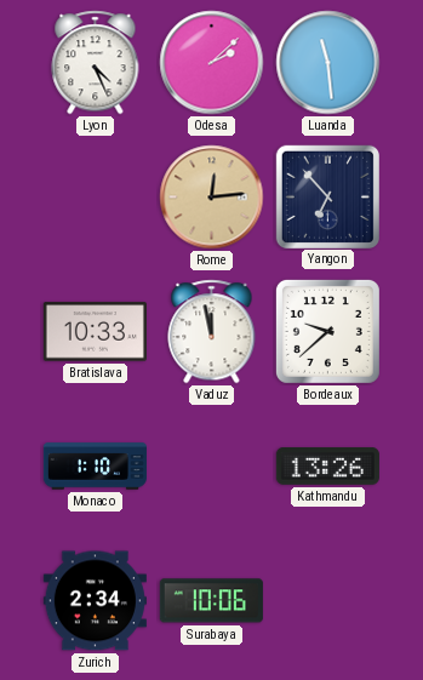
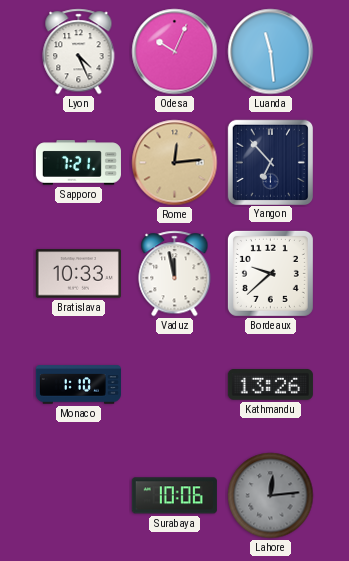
Odesa: 2:08 -> 10:04 (175, 52)
Sapporo: none -> 7:21 (78, 163)
Zurich: 2:34 -> none (95, 601)
Lahore: none -> 12:14 (271, 496)
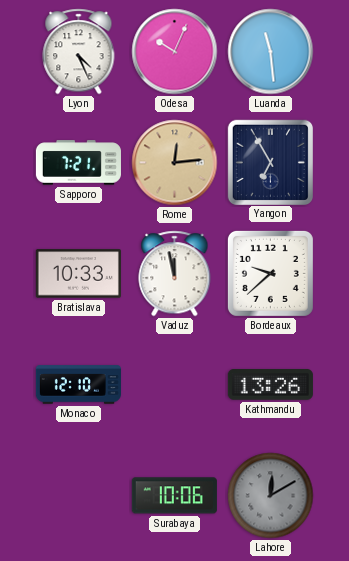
Yangon: 6:53 -> 6:55 (270, 162)
Monaco: 1:10 -> 12:10 (78, 385)
Lahore: 12:14 -> 12:10 (271, 496)
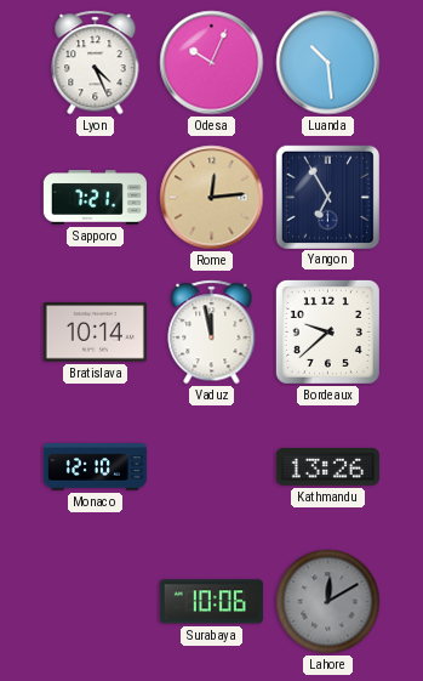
Luanda: 11:29 -> 10:29 (328, 63)
Bratislava: 10:33 -> 10:14 (95, 333)
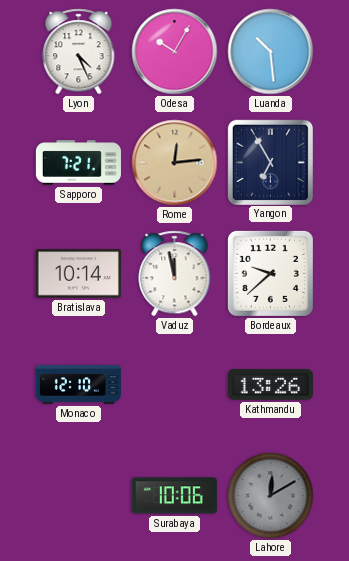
Odesa: 10:04 -> 10:05 (175, 52)
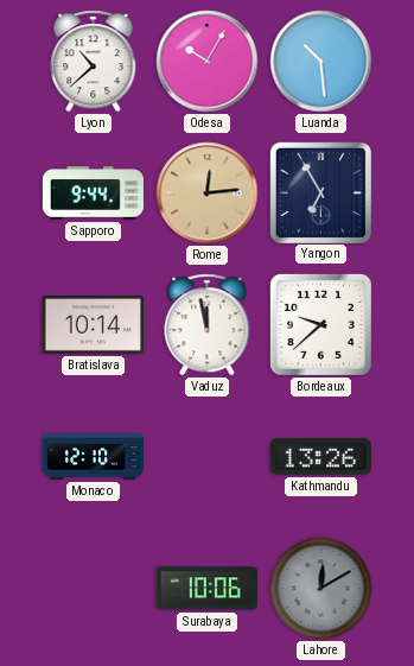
Lyon: 4:26 -> 10:38 (94, 62)
Sapporo: 7:21 -> 9:44 (93, 194)
